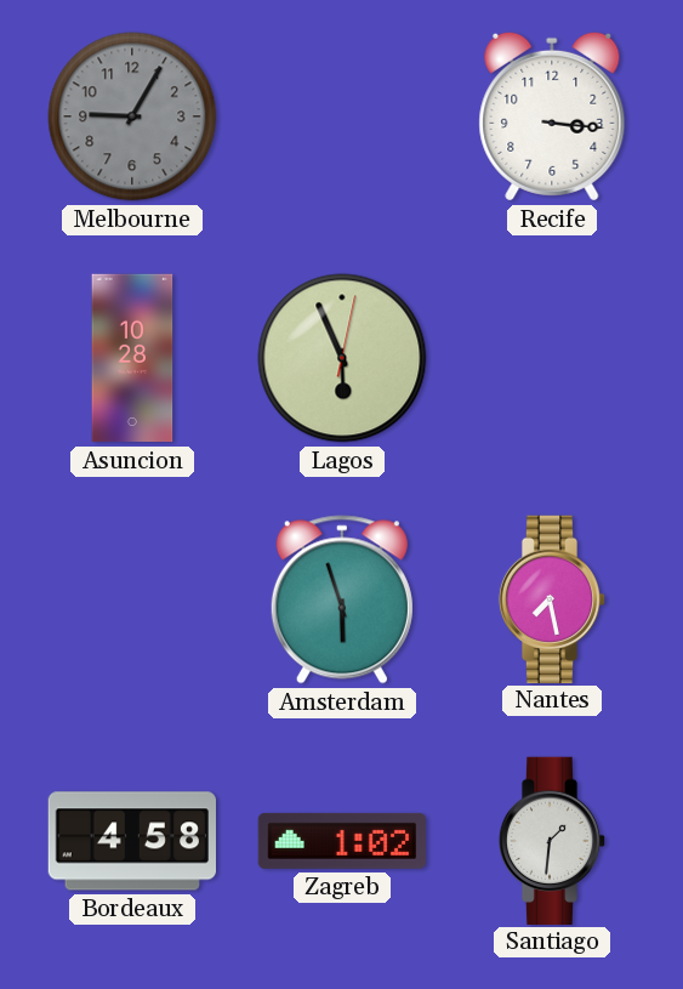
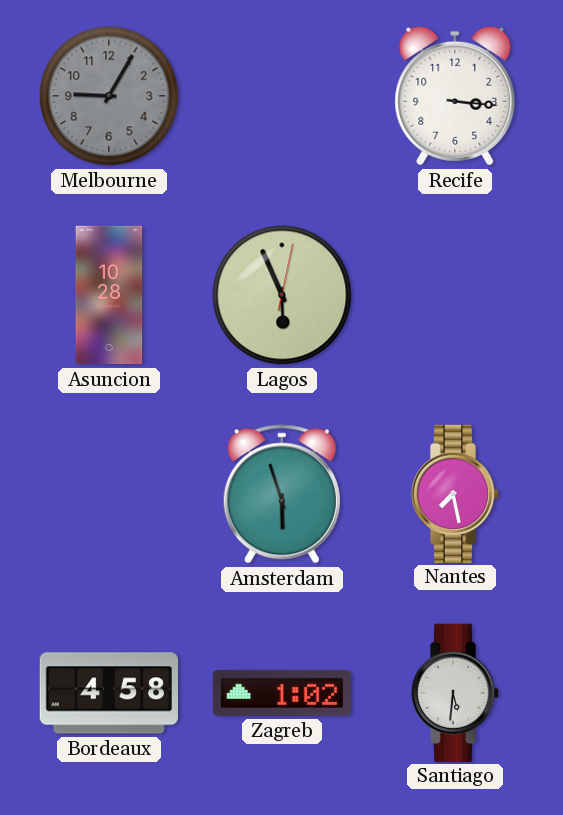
Santiago: 1:31 -> 5:31 (455, 692)
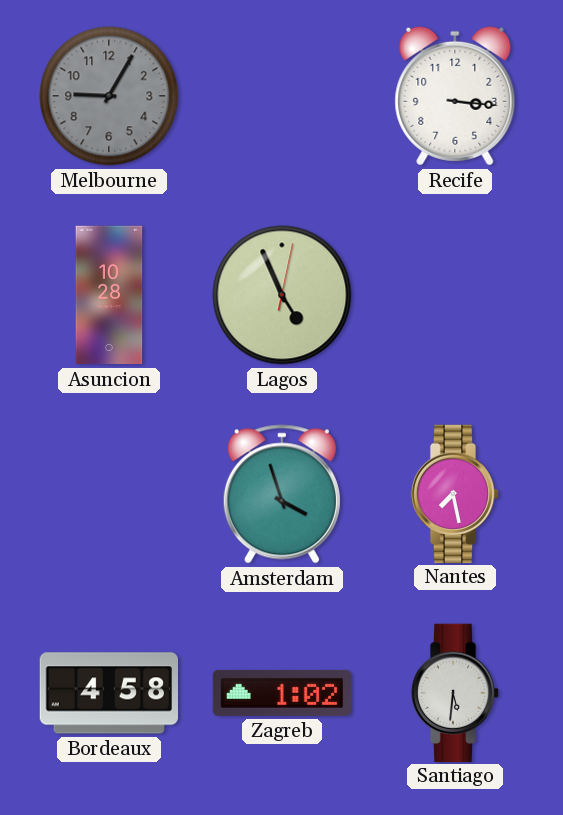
Lagos: 5:56 -> 4:56 (282, 295)
Amsterdam: 5:57 -> 3:57 (282, 494)
